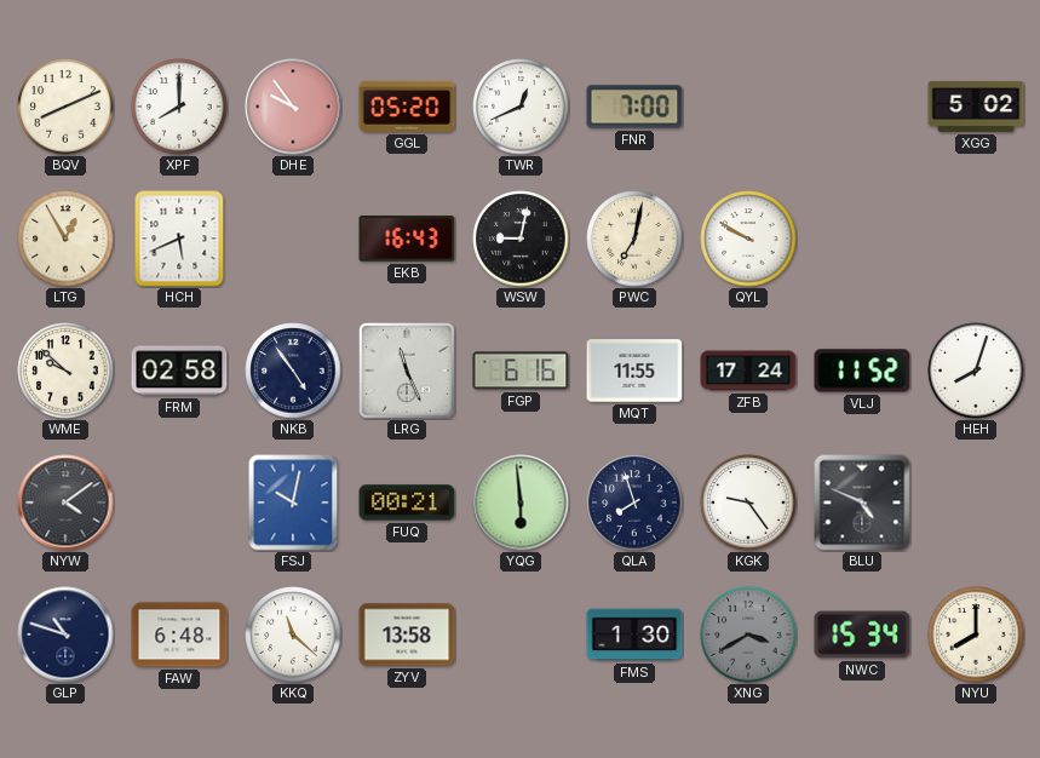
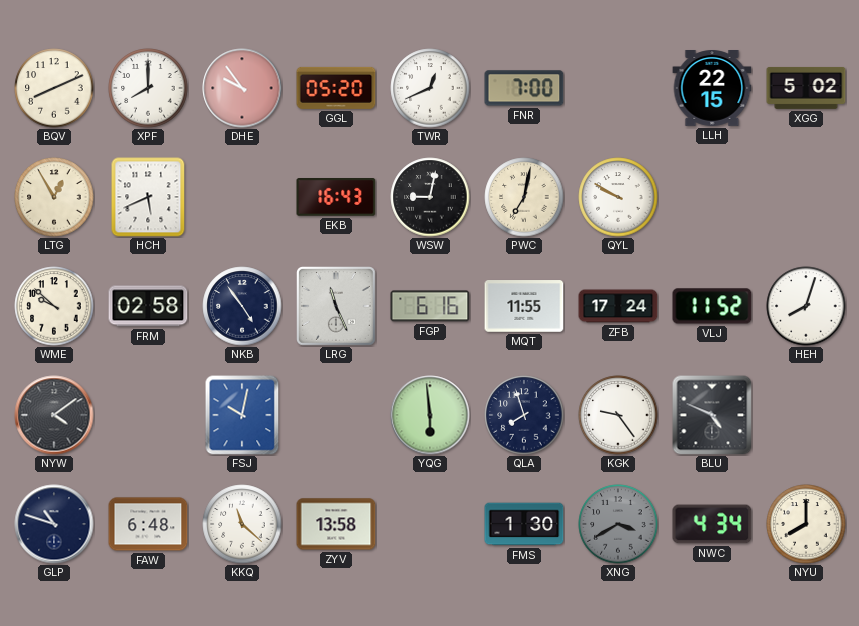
LLH: none -> 22:15 (712, 89)
FUQ: 00:21 -> none (407, 503)
NWC: 15:34 -> 4:34 (712, 524)
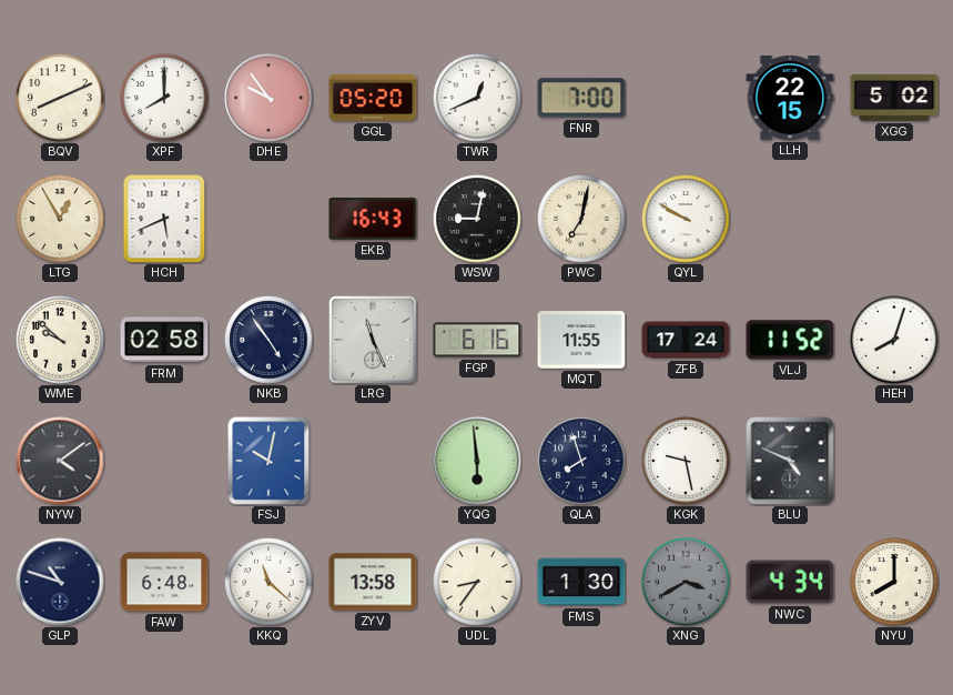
KGK: 9:24 -> 9:28 (686, 461)
UDL: none -> 8:36 (477, 582)
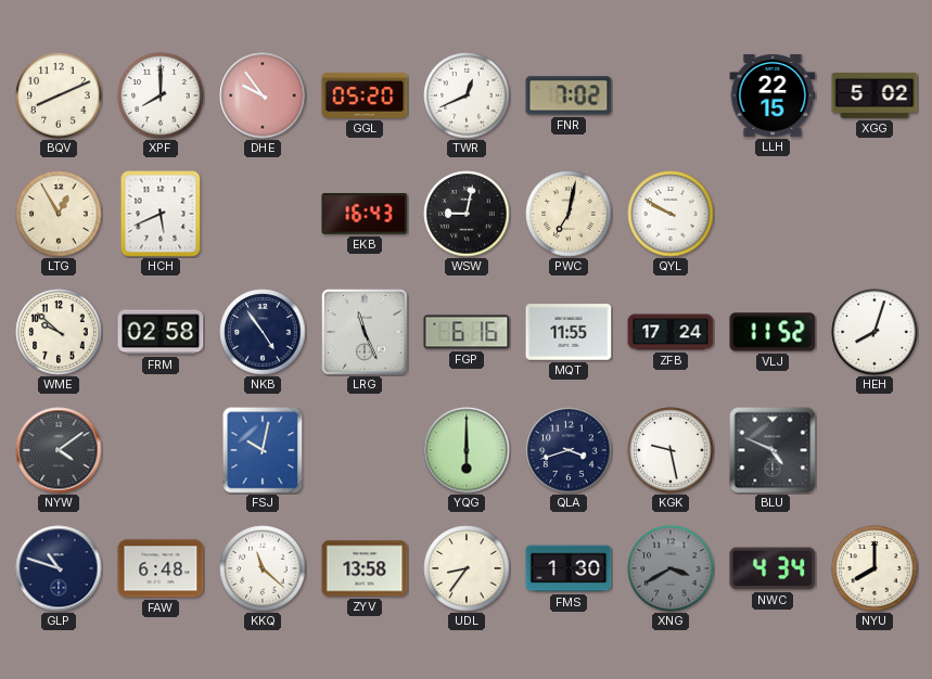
FNR: 7:00 -> 7:02 (569, 95)
YQG: 5:59 -> 6:00 (467, 450)
QLA: 7:57 -> 3:42 (569, 450)
